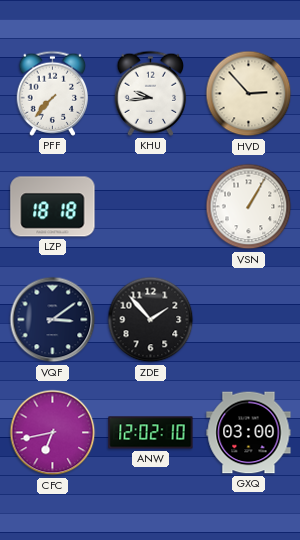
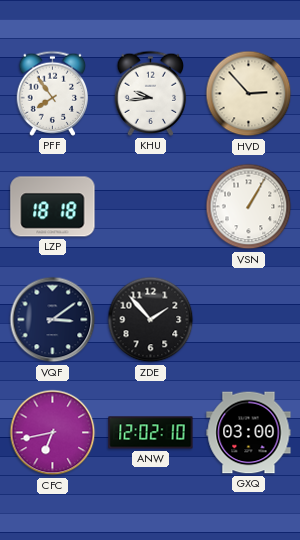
PFF: 7:37 -> 7:54 (53, 93)
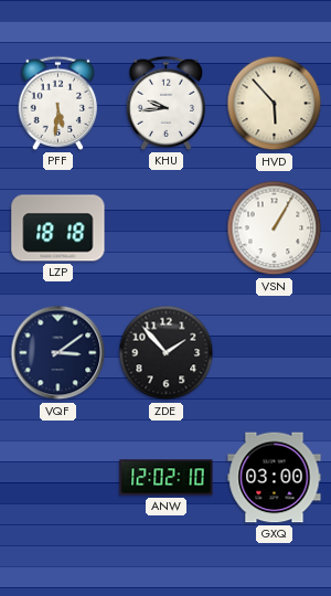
PFF: 7:54 -> 5:31 (58, 103)
HVD: 2:53 -> 5:53 (275, 104)
CFC: 6:43 -> none (53, 433)
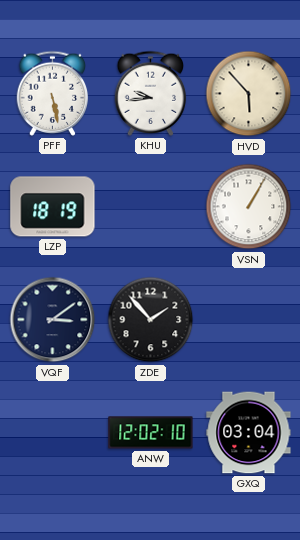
PFF: 5:31 -> 5:28 (53, 93)
LZP: 18:18 -> 18:19 (53, 207)
GXQ: 03:00 -> 03:04 (249, 433)
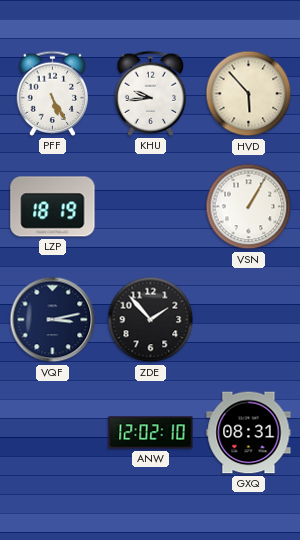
PFF: 5:28 -> 5:25 (53, 93)
VQF: 3:09 -> 3:13 (53, 320)
GXQ: 03:04 -> 08:31 (249, 433)
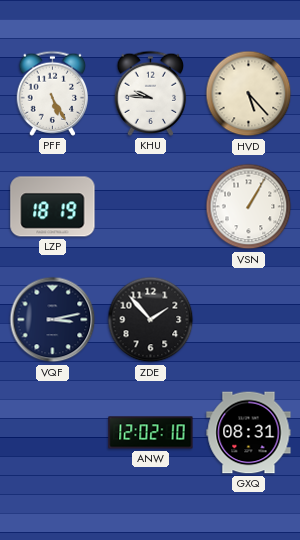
KHU: 9:44 -> 9:46 (151, 93)
HVD: 5:53 -> 5:23 (249, 94)
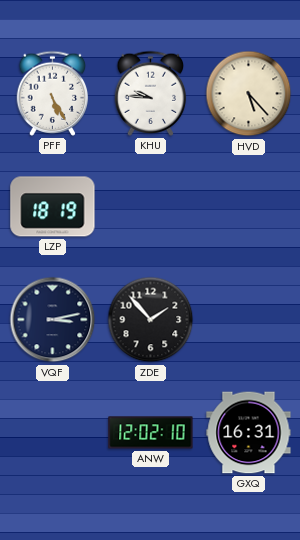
VSN: 1:05 -> none (249, 207)
GXQ: 08:31 -> 16:31 (249, 433)
